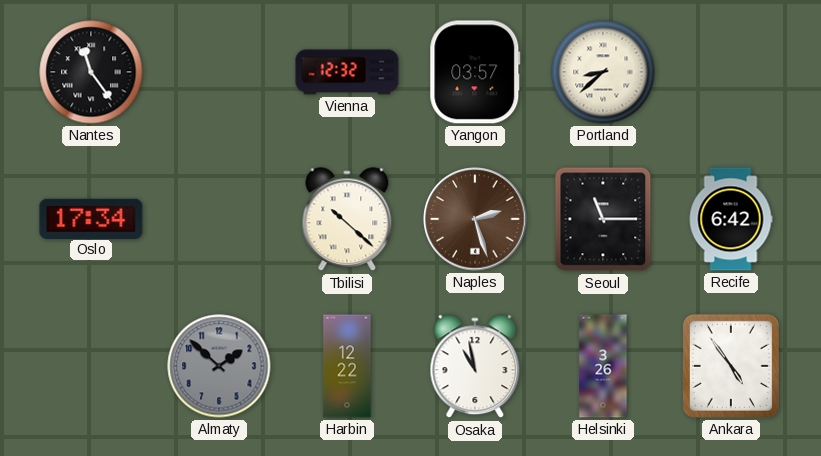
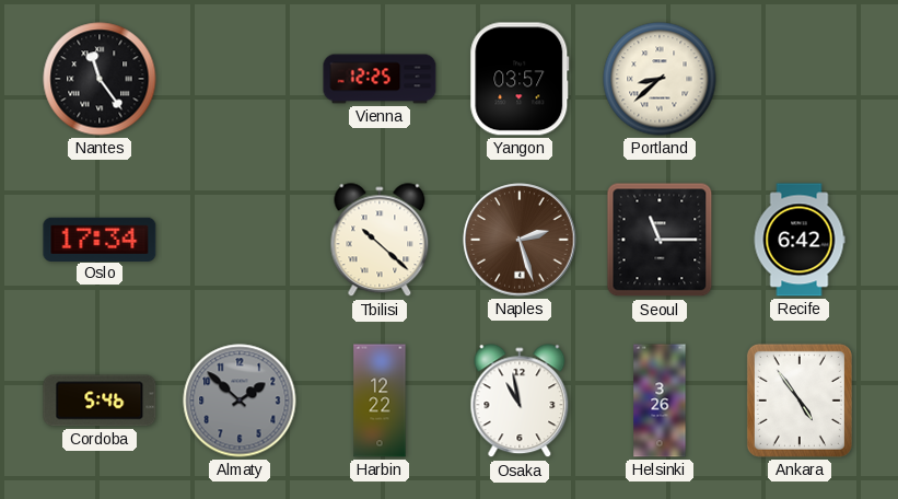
Vienna: 12:32 -> 12:25 (380, 79)
Cordoba: none -> 5:46 (100, 401)
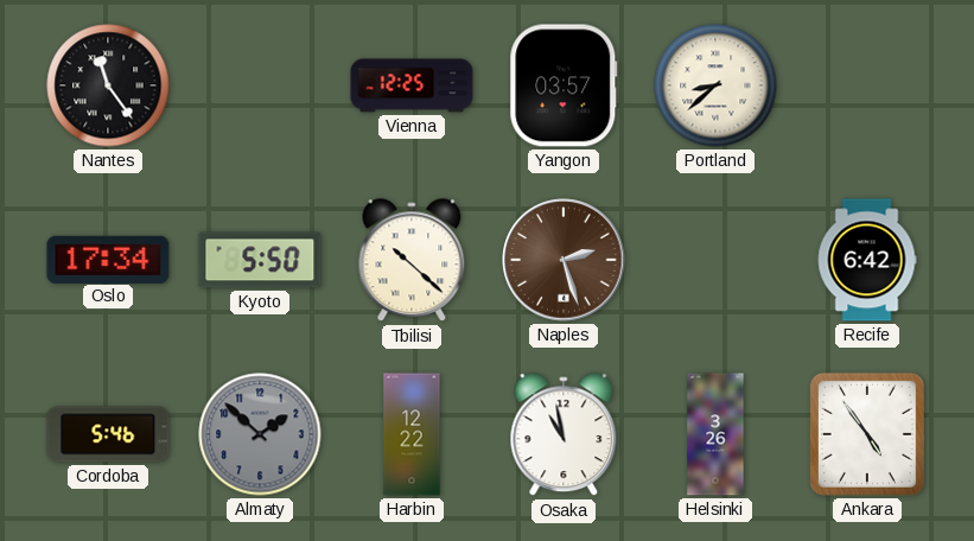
Kyoto: none -> 5:50 (260, 260)
Seoul: 11:15 -> none (660, 240)
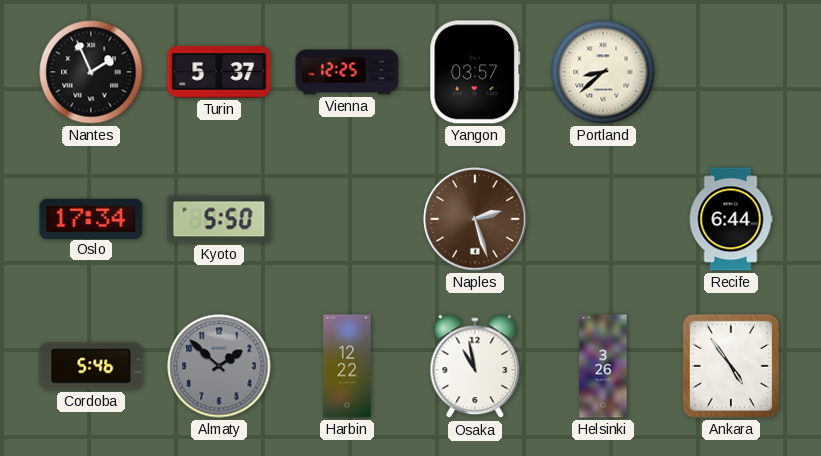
Nantes: 11:24 -> 1:56 (91, 72)
Turin: none -> 5:37 (219, 72)
Tbilisi: 10:22 -> none (412, 261)
Recife: 6:42 -> 6:44 (731, 219)
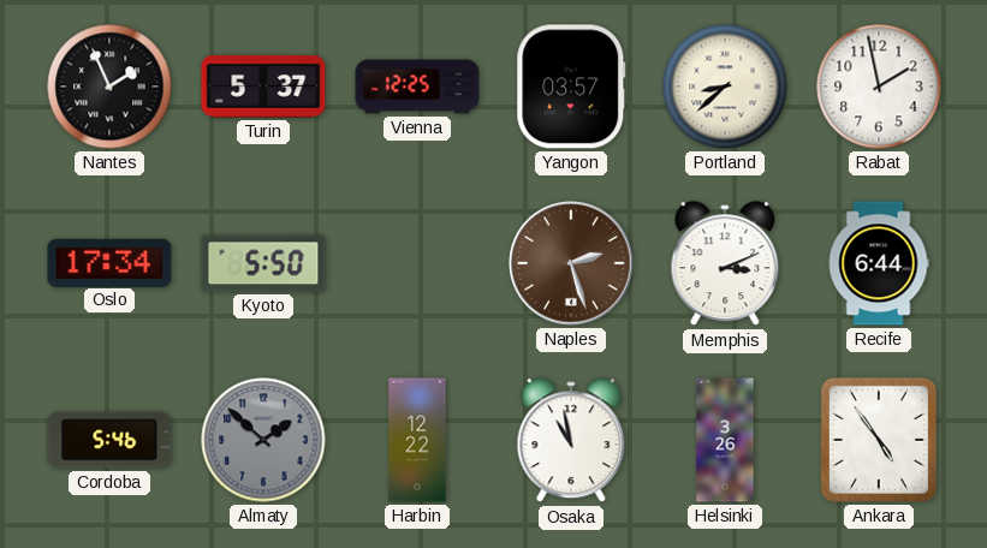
Rabat: none -> 1:58 (879, 87)
Memphis: none -> 3:11 (725, 264)
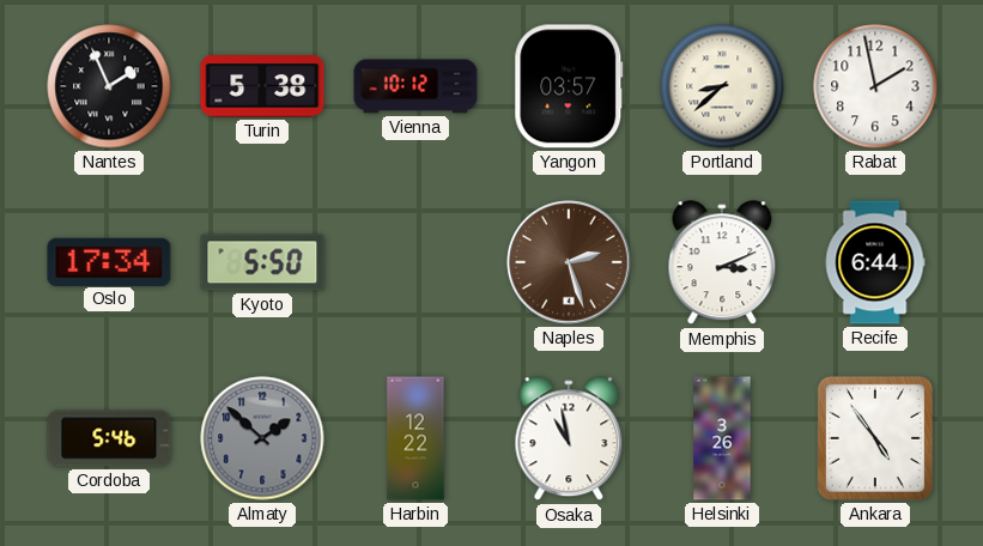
Turin: 5:37 -> 5:38 (262, 86)
Vienna: 12:25 -> 10:12 (415, 86)
